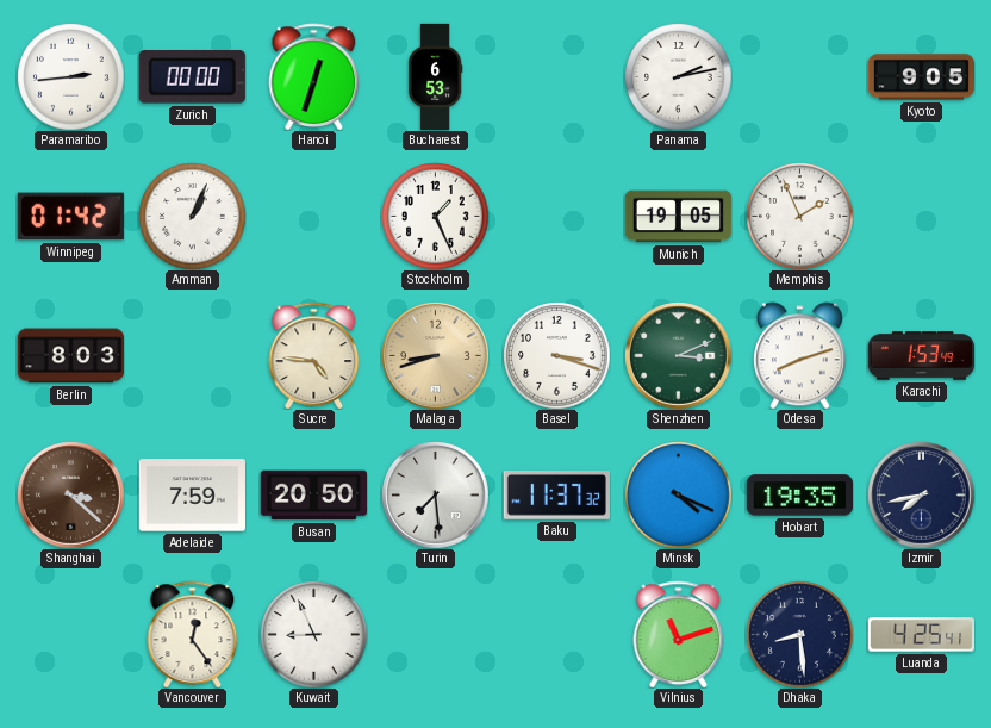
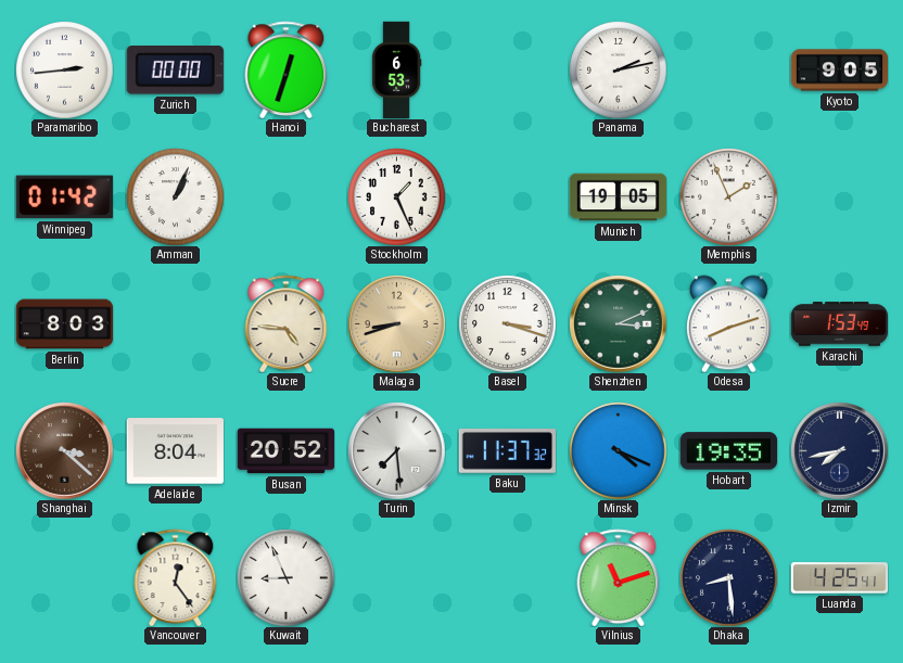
Adelaide: 7:59 -> 8:04 (175, 451)
Busan: 20:50 -> 20:52 (285, 451)
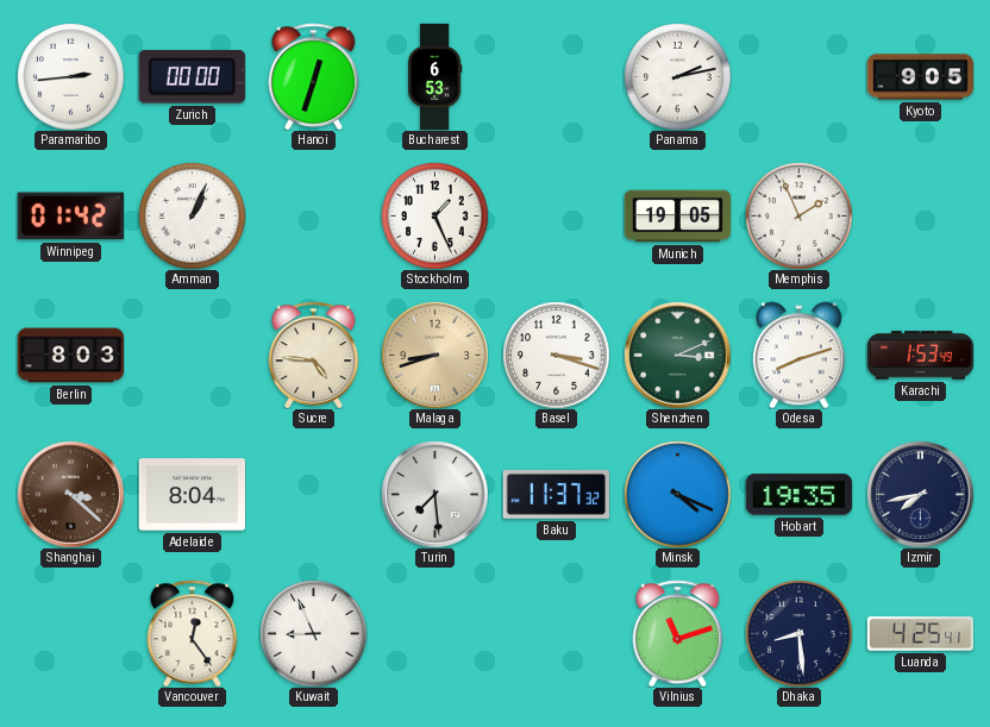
Busan: 20:52 -> none (285, 451)
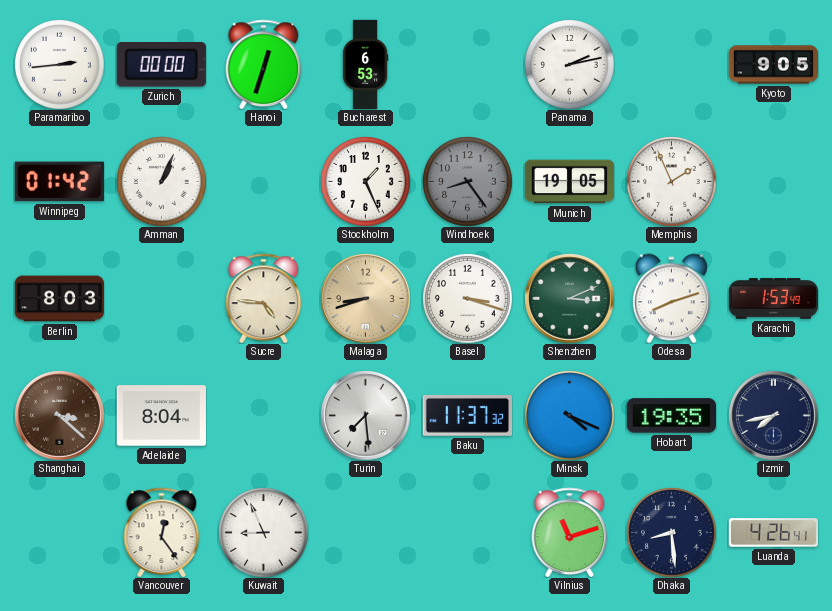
Windhoek: none -> 8:24 (467, 181)
Luanda: 4:25 -> 4:26 (773, 533)
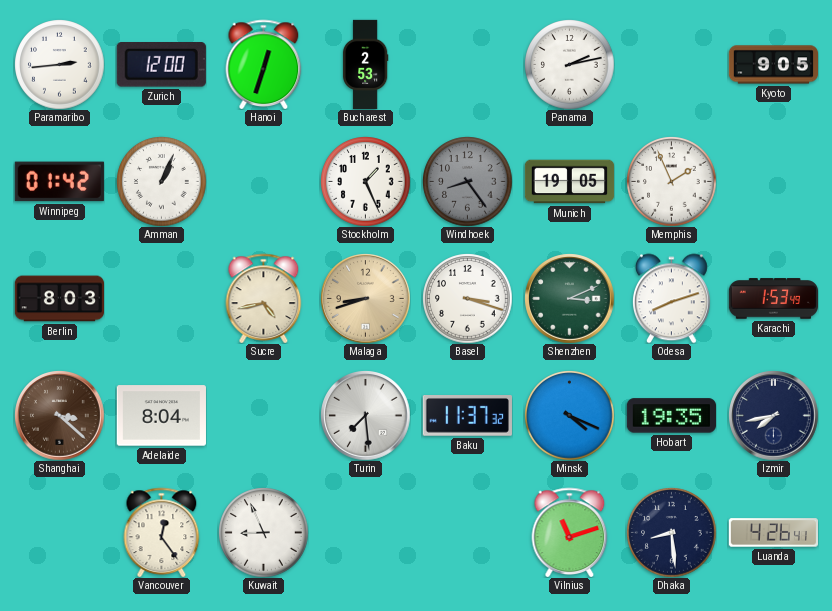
Zurich: 00:00 -> 12:00 (161, 65)
Bucharest: 6:53 -> 2:53 (365, 64)
Sucre: 4:46 -> 4:43 (264, 298)
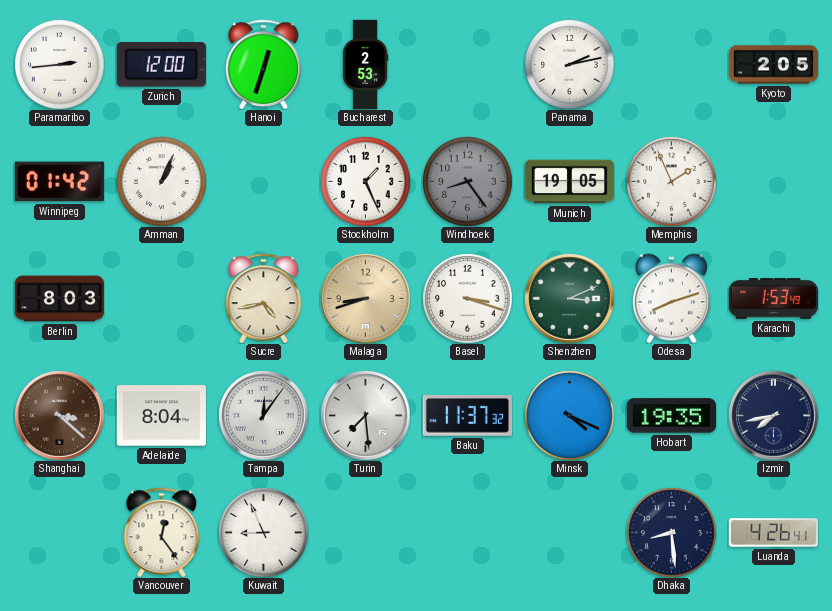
Kyoto: 9:05 -> 2:05 (773, 65)
Tampa: none -> 12:06 (263, 415)
Vilnius: 11:12 -> none (570, 532)
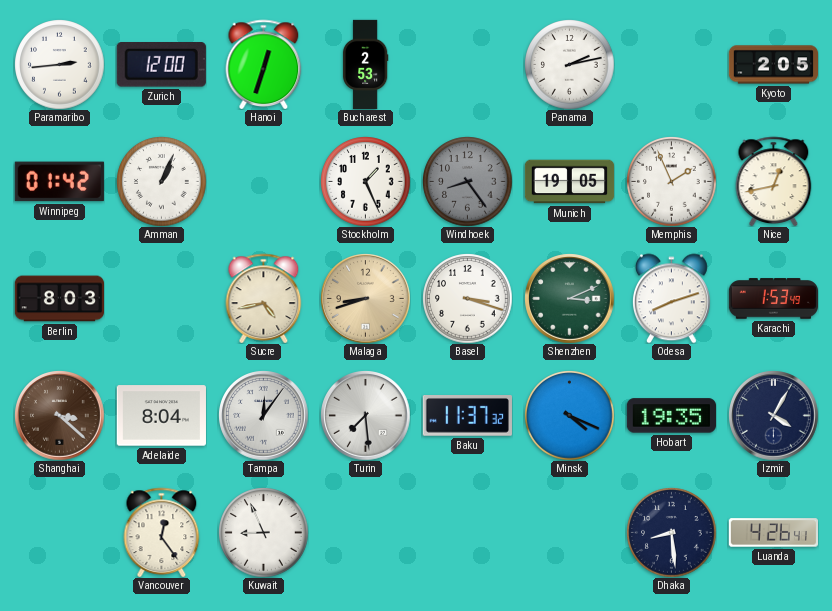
Nice: none -> 12:43 (774, 181)
Izmir: 7:43 -> 4:05 (773, 415)
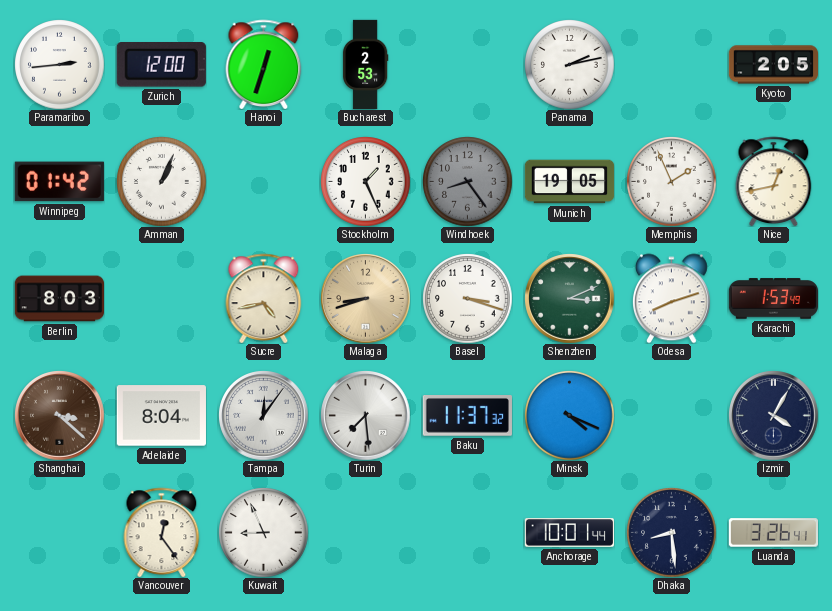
Hobart: 19:35 -> none (671, 416)
Anchorage: none -> 10:01 (569, 533)
Luanda: 4:26 -> 3:26 (773, 533)
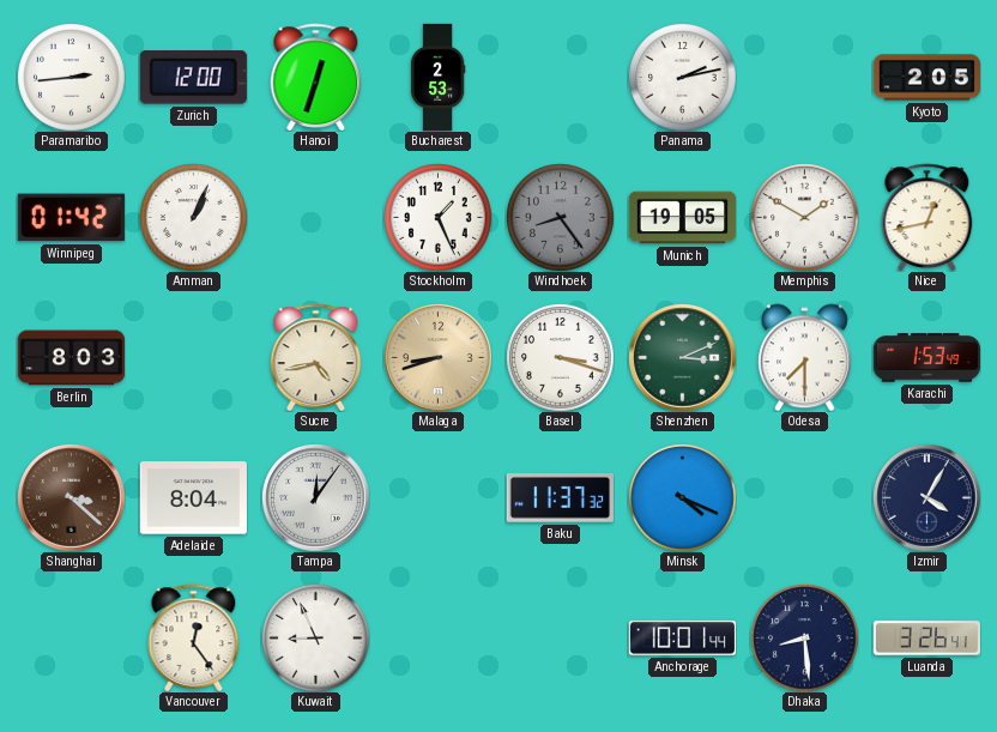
Memphis: 1:56 -> 1:50 (804, 217)
Odesa: 8:12 -> 7:30 (804, 357)
Turin: 7:29 -> none (365, 415)
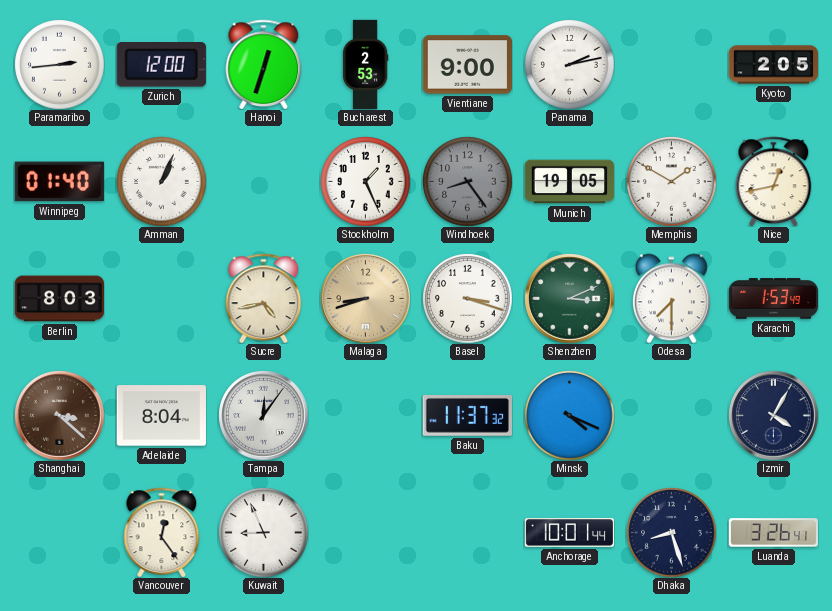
Vientiane: none -> 9:00 (467, 65)
Winnipeg: 01:42 -> 01:40 (59, 182)
Dhaka: 8:29 -> 8:27 (671, 532)
